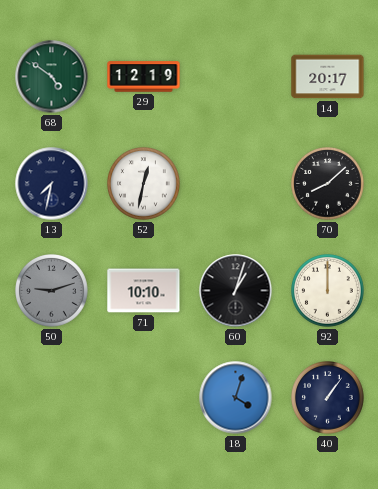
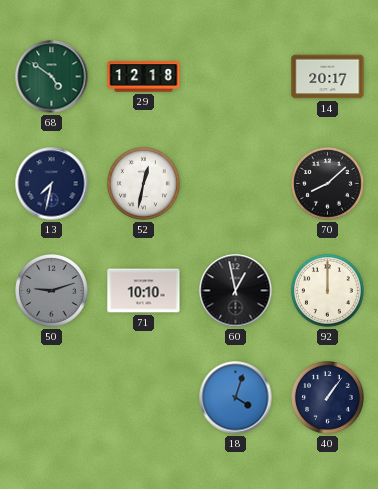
29: 12:19 -> 12:18 (144, 77)
60: 1:03 -> 12:58 (236, 291)
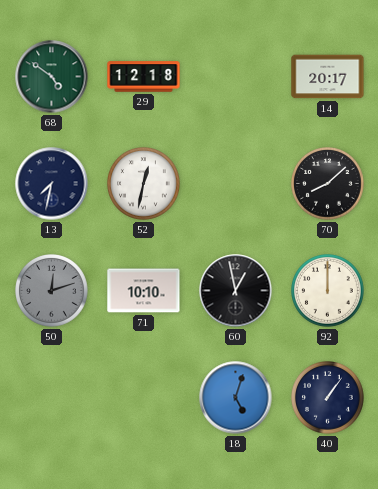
50: 9:12 -> 12:12 (52, 291)
18: 4:03 -> 5:03 (236, 398)
